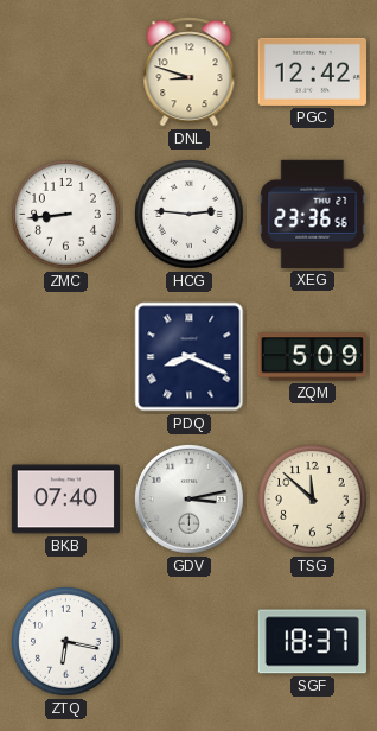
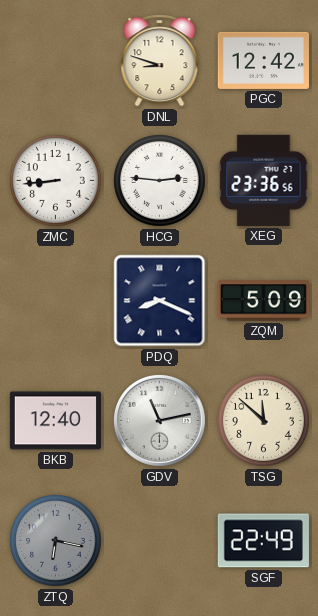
BKB: 07:40 -> 12:40 (55, 421)
GDV: 3:13 -> 11:13 (159, 420)
ZTQ dial: white -> grey (56, 541)
SGF: 18:37 -> 22:49 (263, 541)
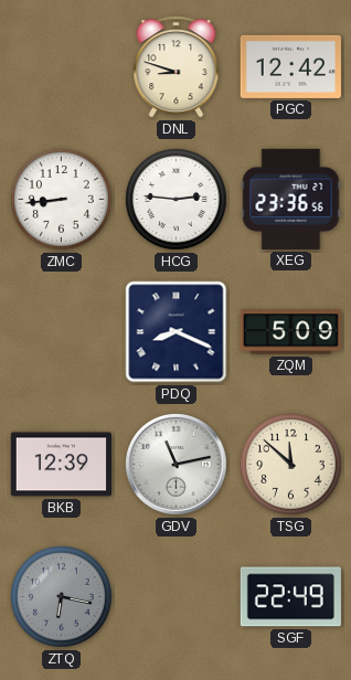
BKB: 12:40 -> 12:39 (61, 465)
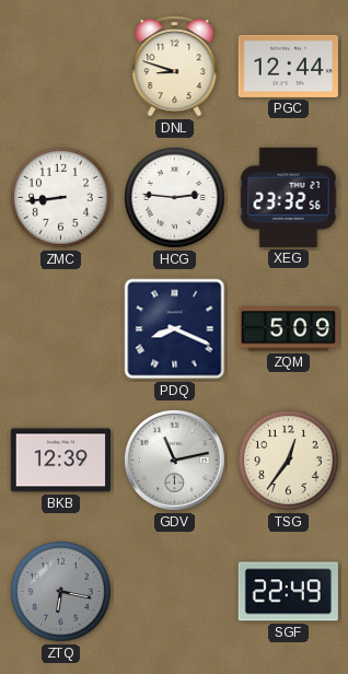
PGC: 12:42 -> 12:44 (288, 66)
XEG: 23:36 -> 23:32 (289, 197)
TSG: 11:52 -> 12:36 (289, 461)
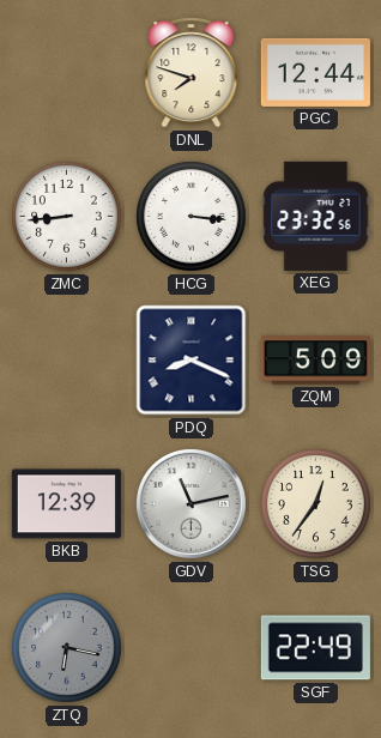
DNL: 8:48 -> 7:48 (192, 73)
HCG: 2:46 -> 3:16 (192, 217)
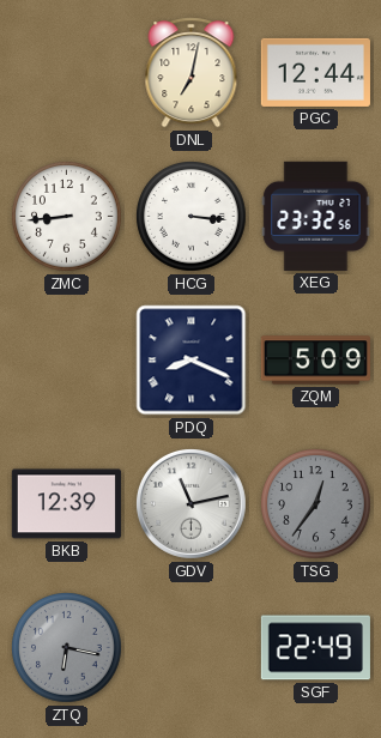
DNL: 7:48 -> 7:02 (192, 73)
TSG dial: cream -> grey (316, 504)
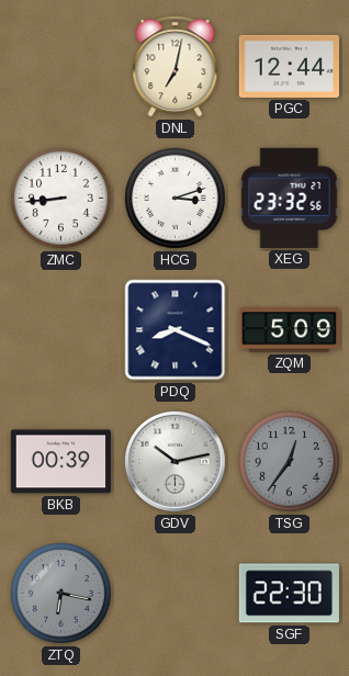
HCG: 3:16 -> 3:12 (176, 199)
BKB: 12:39 -> 00:39 (60, 462)
GDV: 11:13 -> 10:13 (174, 461)
SGF: 22:49 -> 22:30 (289, 594)
